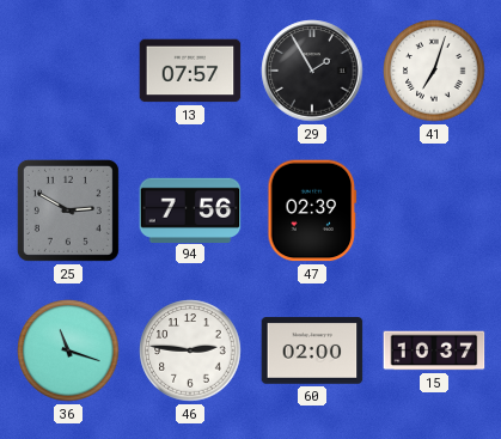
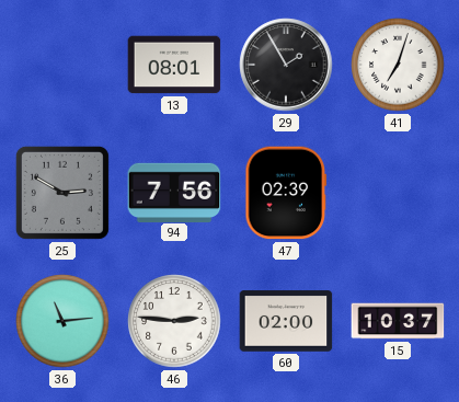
13: 07:57 -> 08:01 (174, 65)
36: 11:18 -> 11:14 (62, 321)
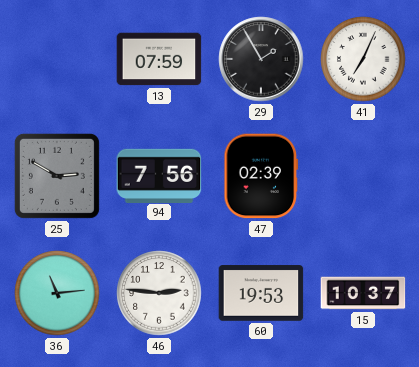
13: 08:01 -> 07:59 (159, 59)
41: 7:03 -> 7:04 (363, 59)
60: 02:00 -> 19:53 (261, 293)
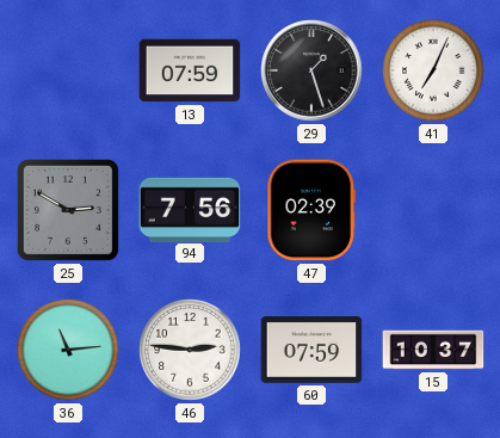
29: 1:55 -> 1:27 (311, 70)
60: 19:53 -> 07:59 (311, 350)
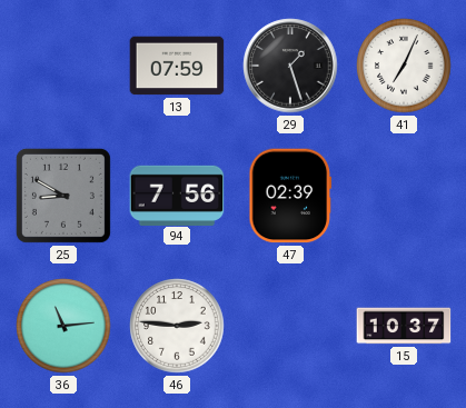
25: 2:50 -> 8:50 (63, 196)
60: 07:59 -> none (311, 350)
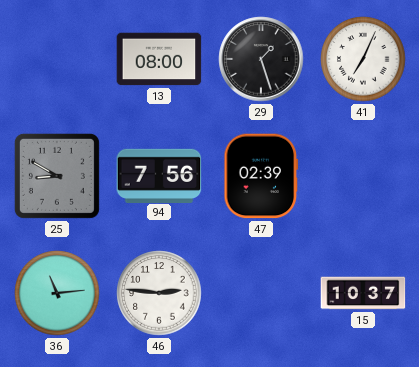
13: 07:59 -> 08:00 (159, 59)
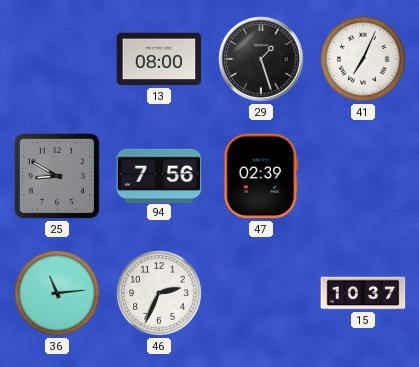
46: 2:46 -> 2:34 (159, 293)
